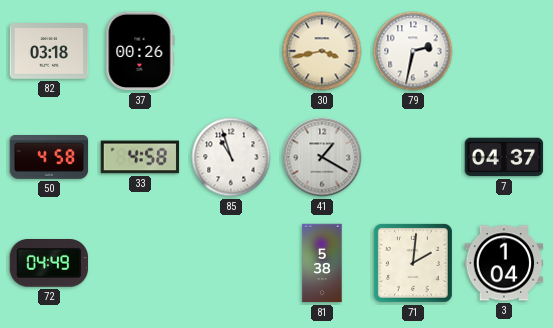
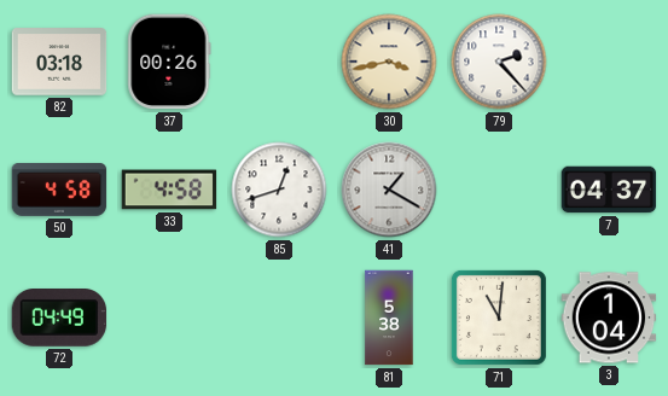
79: 2:32 -> 2:23 (499, 62)
85: 10:57 -> 12:42 (279, 190)
71: 2:01 -> 11:01 (499, 318)
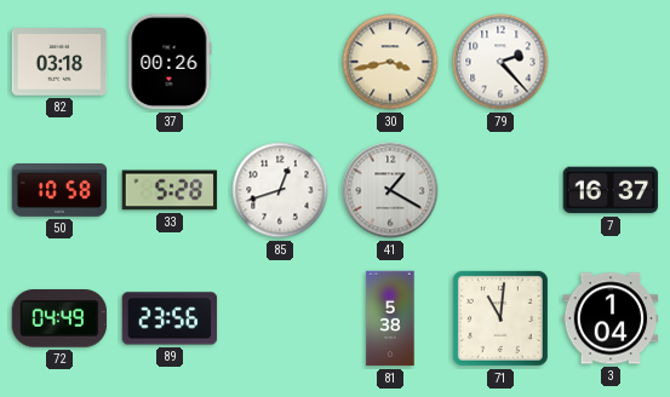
50: 4:58 -> 10:58 (59, 191)
33: 4:58 -> 5:28 (170, 190)
7: 04:37 -> 16:37 (611, 190)
89: none -> 23:56 (170, 318)
